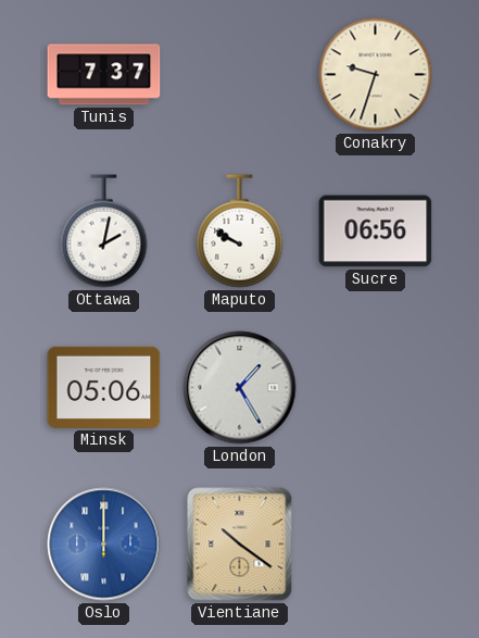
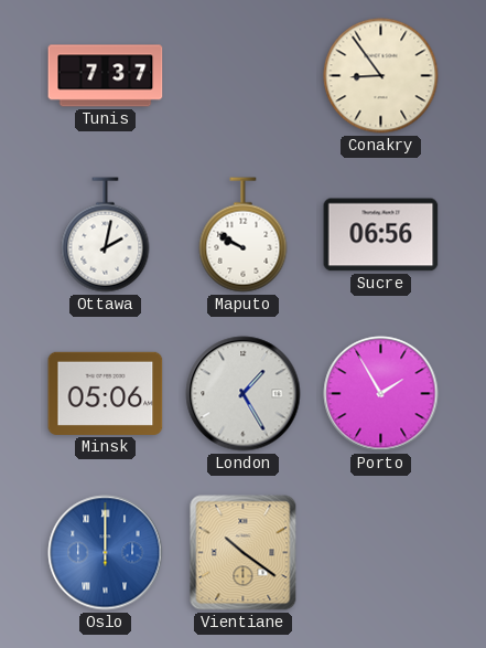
Conakry: 9:33 -> 8:54 (381, 76)
Porto: none -> 1:55 (381, 394)
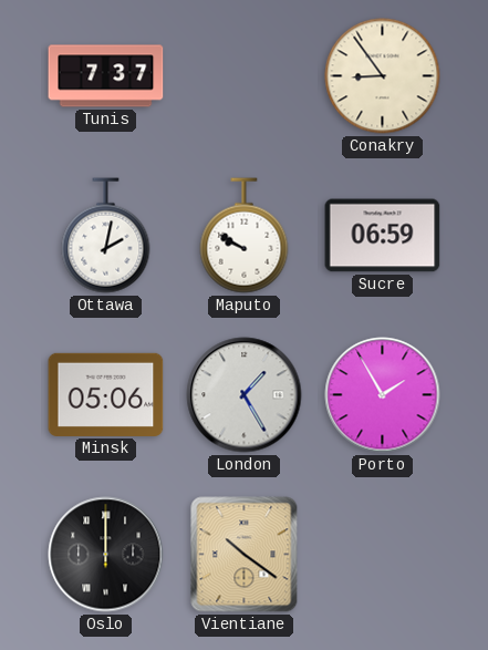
Sucre: 06:56 -> 06:59 (383, 236)
Oslo dial: blue -> black (106, 555)
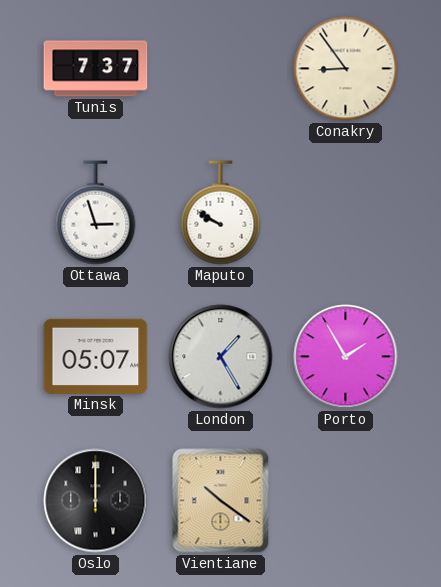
Ottawa: 2:02 -> 2:57 (96, 213)
Sucre: 06:59 -> none (383, 236)
Minsk: 05:06 -> 05:07 (96, 356)
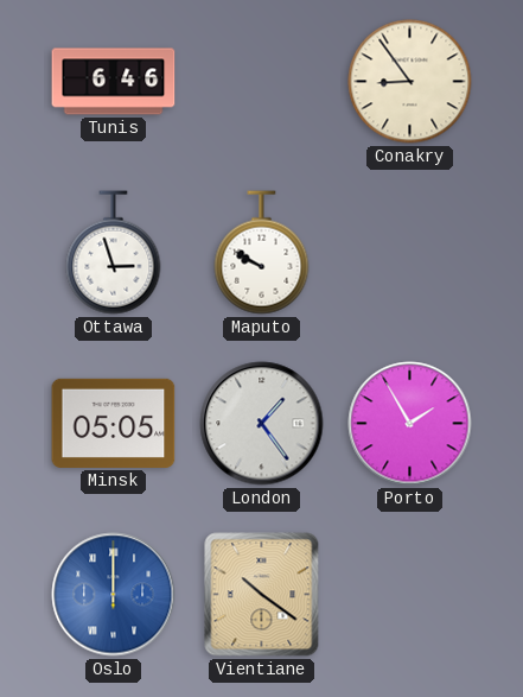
Tunis: 7:37 -> 6:46 (114, 82)
Minsk: 05:07 -> 05:05 (114, 423)
London: 1:25 -> 1:24 (262, 424)
Oslo dial: black -> blue (114, 595)
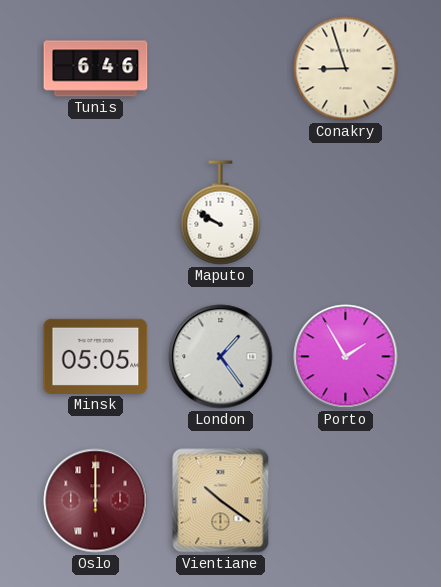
Conakry: 8:54 -> 8:57 (346, 69)
Ottawa: 2:57 -> none (114, 253)
Oslo dial: blue -> burgundy (96, 501)
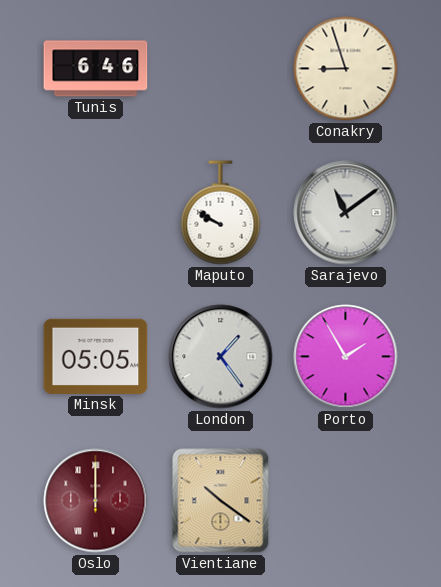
Sarajevo: none -> 11:09 (346, 213)
